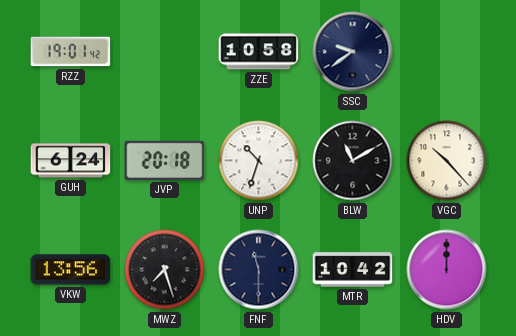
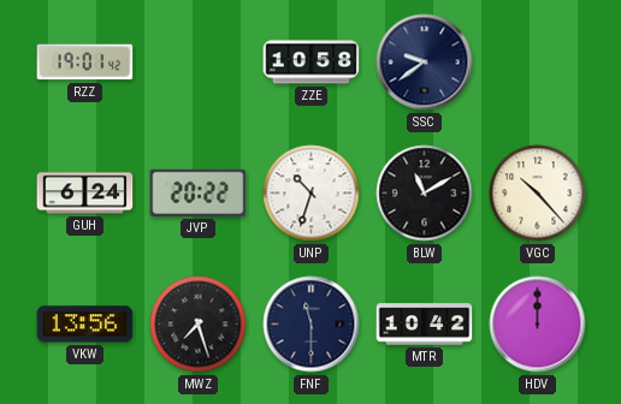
JVP: 20:18 -> 20:22 (199, 192)
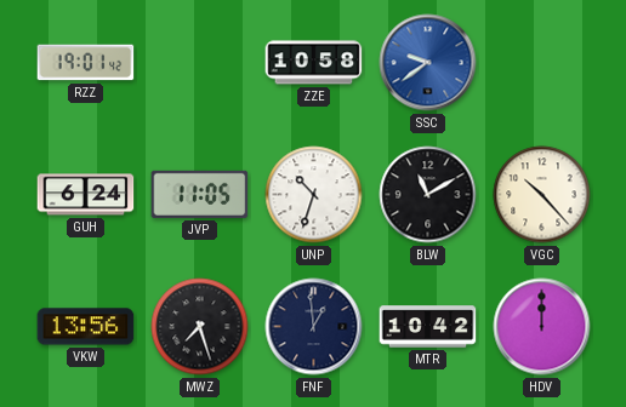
SSC dial: navy -> blue (428, 63)
JVP: 20:22 -> 11:05 (200, 194)
FNF: 11:30 -> 12:59 (314, 327)
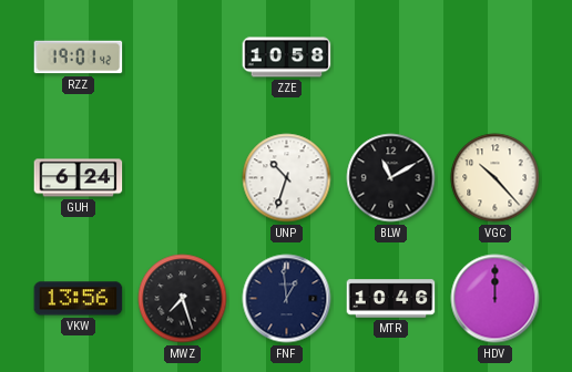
SSC: 9:39 -> none (428, 63)
JVP: 11:05 -> none (200, 194)
MTR: 10:42 -> 10:46 (391, 299)
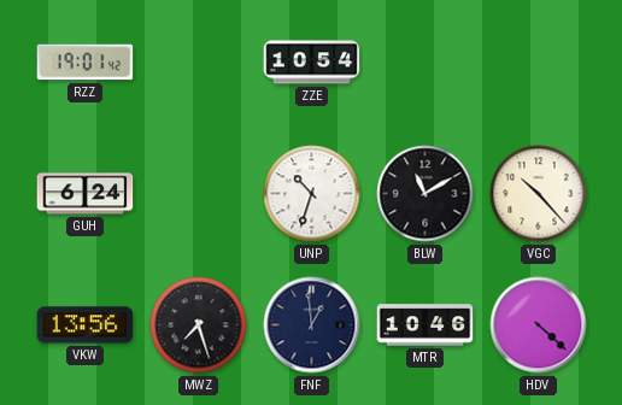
ZZE: 10:58 -> 10:54 (312, 63)
HDV: 12:00 -> 4:22 (539, 325)
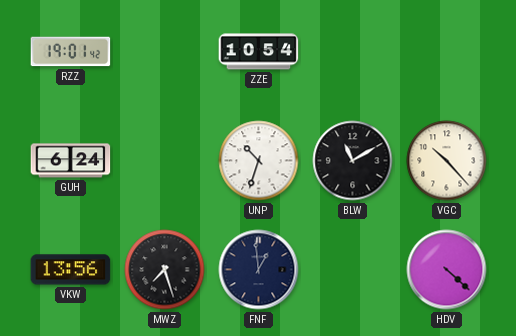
MTR: 10:46 -> none (426, 325)
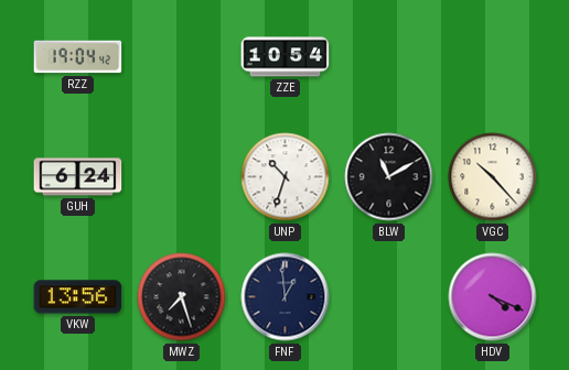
RZZ: 19:01 -> 19:04 (78, 57)
HDV: 4:22 -> 4:19 (493, 297)
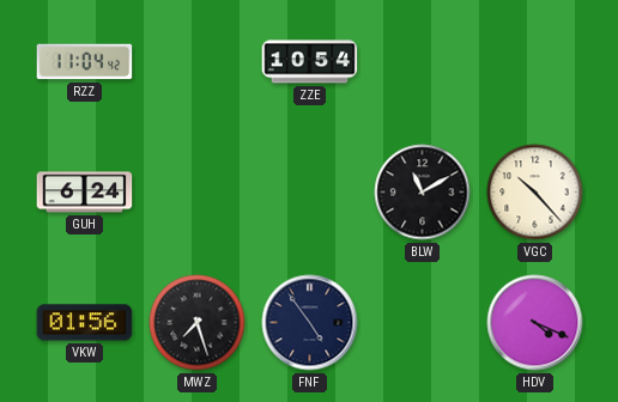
RZZ: 19:04 -> 11:04 (85, 62)
UNP: 10:33 -> none (286, 177)
VKW: 13:56 -> 01:56 (85, 323)
FNF: 12:59 -> 4:54 (310, 323)
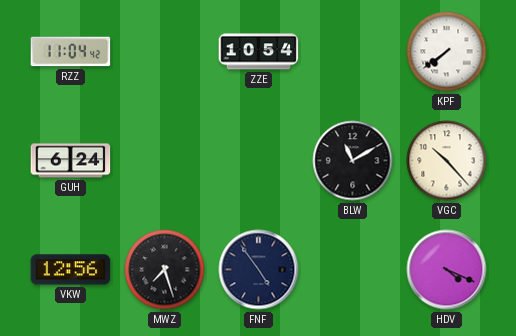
KPF: none -> 7:39 (447, 52)
VKW: 01:56 -> 12:56 (71, 270)
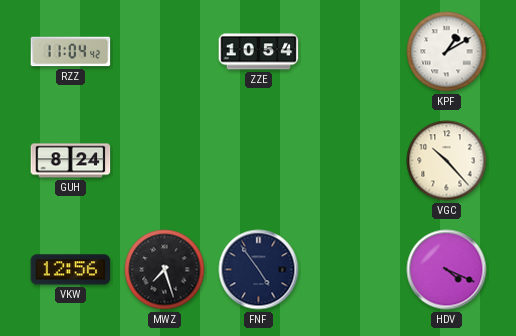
KPF: 7:39 -> 1:10 (447, 52)
GUH: 6:24 -> 8:24 (71, 161)
BLW: 11:10 -> none (353, 161)
